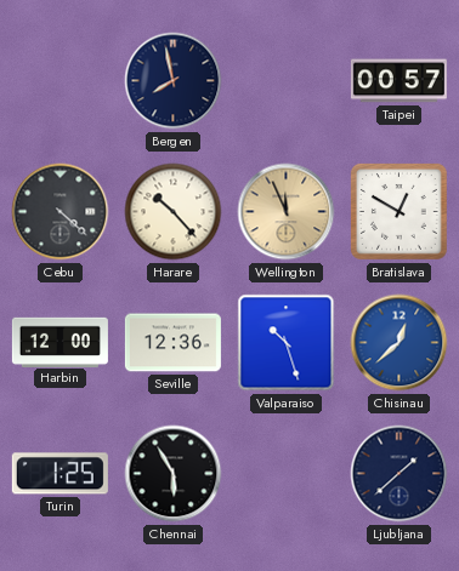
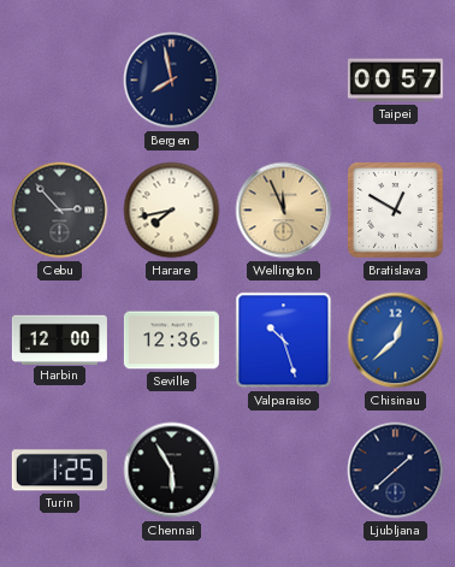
Cebu: 4:22 -> 2:53 (60, 211)
Harare: 10:23 -> 7:43 (172, 211)
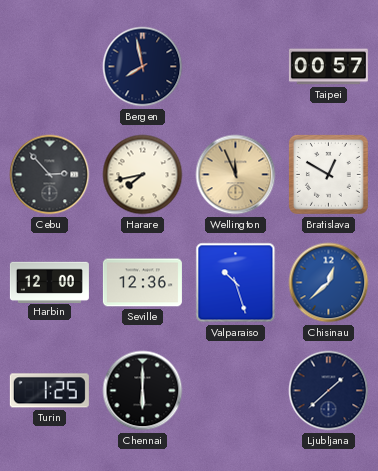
Chennai: 5:55 -> 6:00 (143, 391)
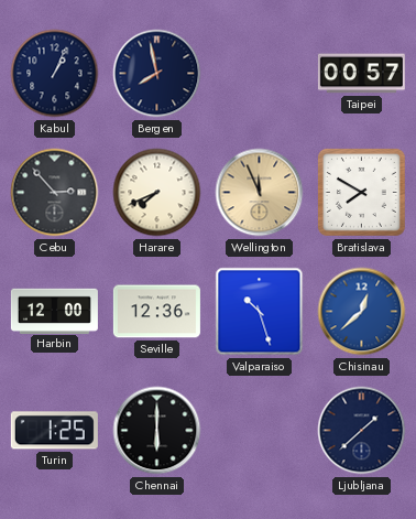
Kabul: none -> 1:04 (55, 74)
Harare: 7:43 -> 7:41 (157, 193)
Bratislava: 12:50 -> 7:50 (361, 192)
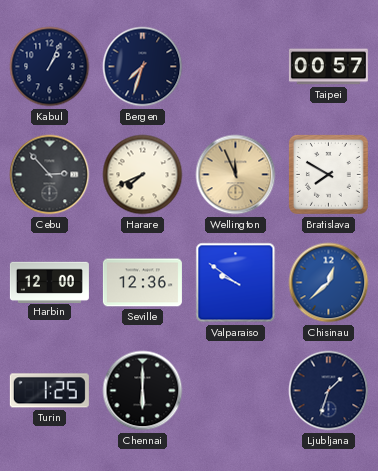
Bergen: 7:58 -> 7:33 (143, 67)
Valparaiso: 10:27 -> 9:51 (236, 283)
Ljubljana: 1:38 -> 1:33 (329, 391)
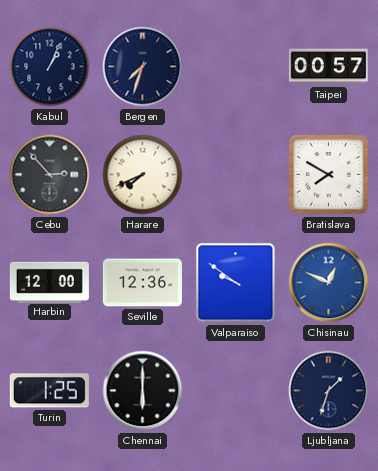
Wellington: 11:56 -> none (236, 175)
Chisinau: 12:38 -> 12:49 (329, 283)
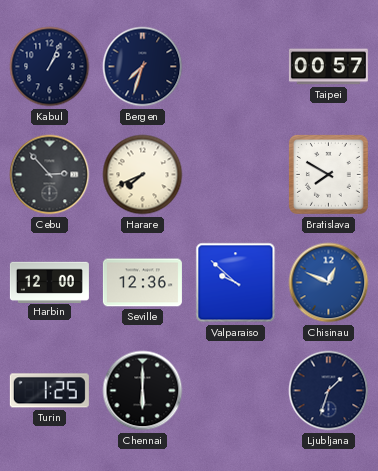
Valparaiso: 9:51 -> 9:52 (236, 283)
